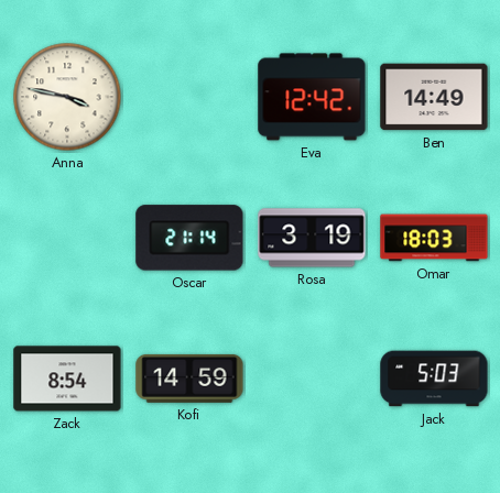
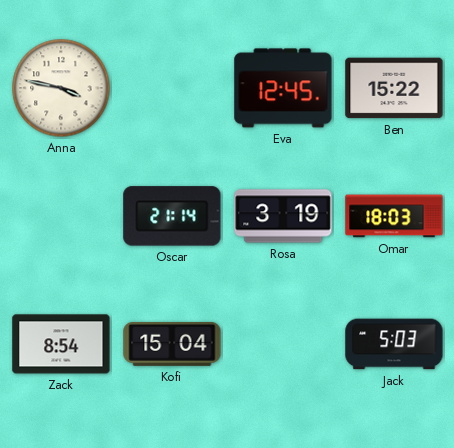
Eva: 12:42 -> 12:45 (283, 88)
Ben: 14:49 -> 15:22 (394, 88)
Kofi: 14:59 -> 15:04 (172, 344)
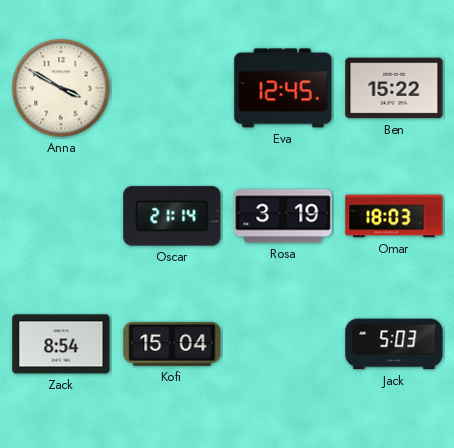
Anna: 3:47 -> 3:50 (61, 88)
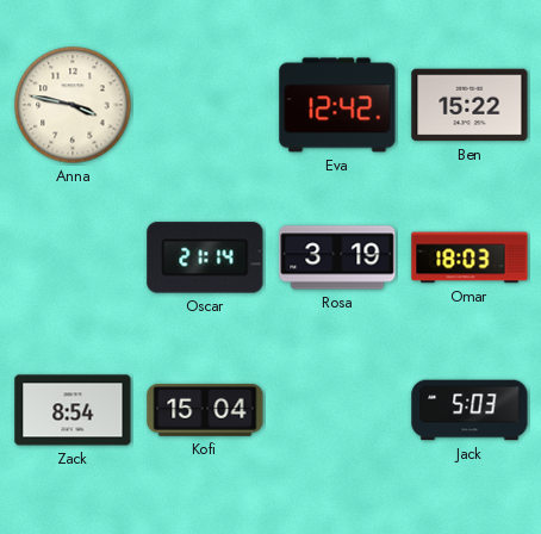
Anna: 3:50 -> 3:47 (73, 105)
Eva: 12:45 -> 12:42 (337, 105)
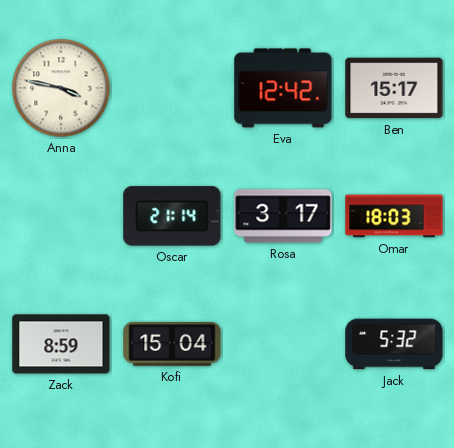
Ben: 15:22 -> 15:17 (394, 88)
Rosa: 3:19 -> 3:17 (283, 216)
Zack: 8:54 -> 8:59 (61, 344)
Jack: 5:03 -> 5:32 (394, 344)
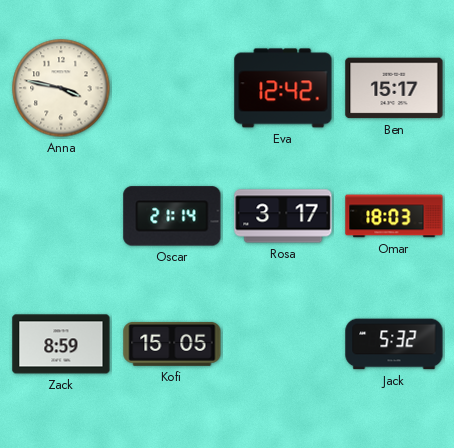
Kofi: 15:04 -> 15:05 (172, 344)
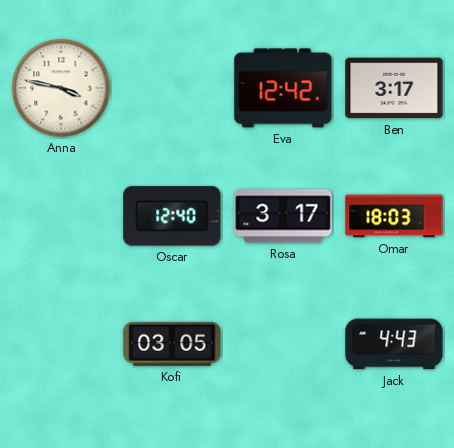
Ben: 15:17 -> 3:17 (394, 88)
Oscar: 21:14 -> 12:40 (172, 216)
Zack: 8:59 -> none (61, 344)
Kofi: 15:05 -> 03:05 (172, 344)
Jack: 5:32 -> 4:43 (394, 344)
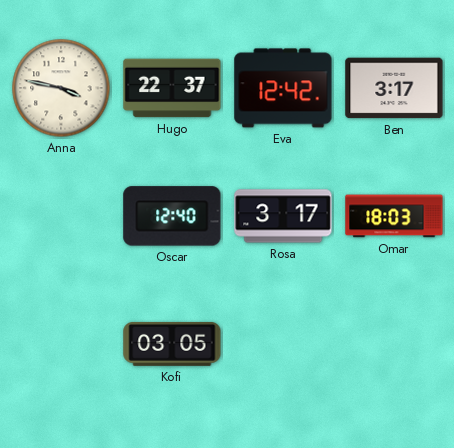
Hugo: none -> 22:37 (172, 88)
Jack: 4:43 -> none (394, 344)
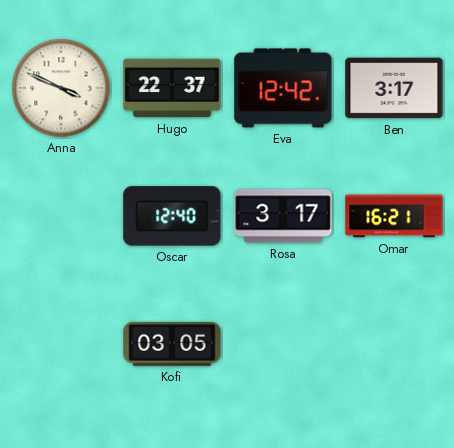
Anna: 3:47 -> 3:49 (61, 88)
Omar: 18:03 -> 16:21 (394, 216)
